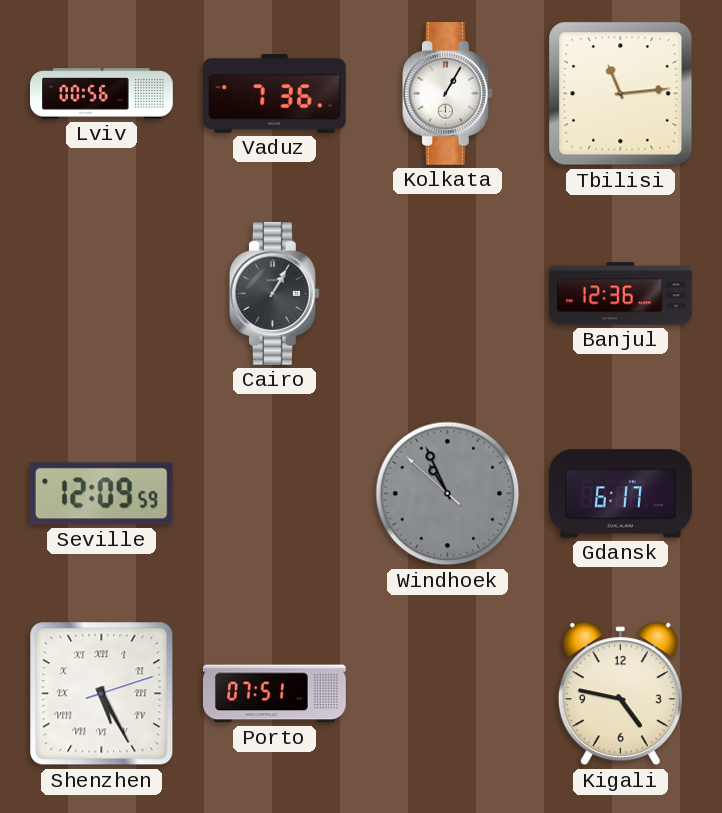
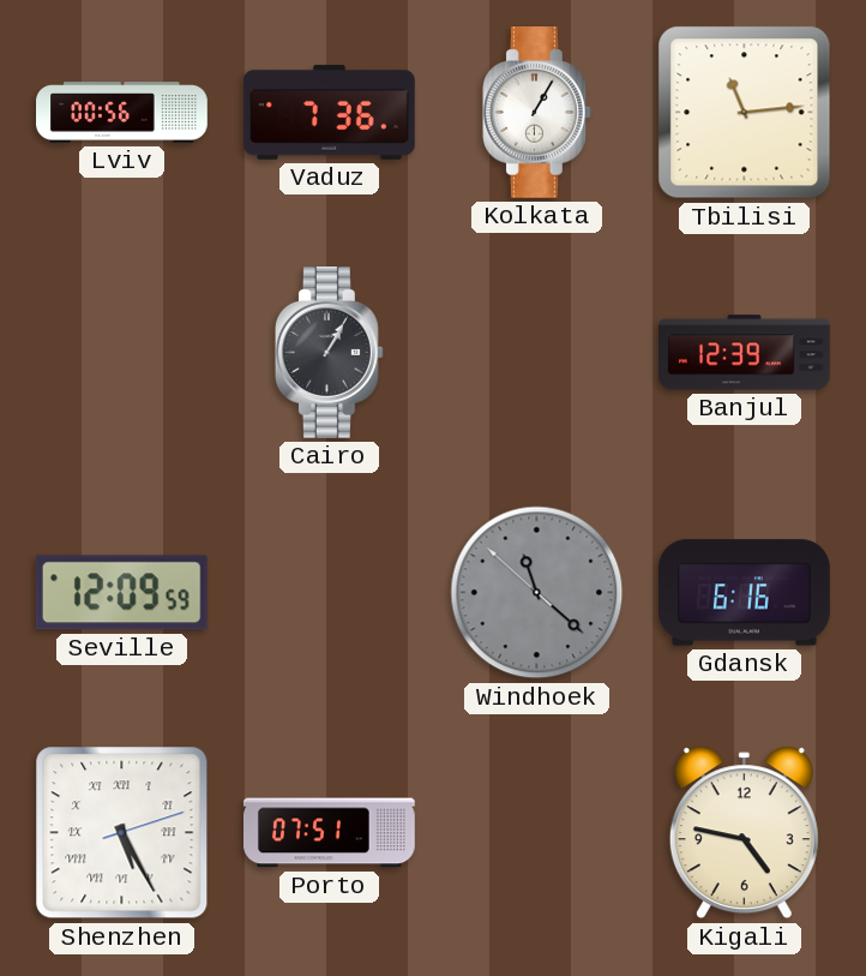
Banjul: 12:36 -> 12:39 (745, 353)
Windhoek: 10:55 -> 11:21 (537, 593)
Gdansk: 6:17 -> 6:16 (745, 593)
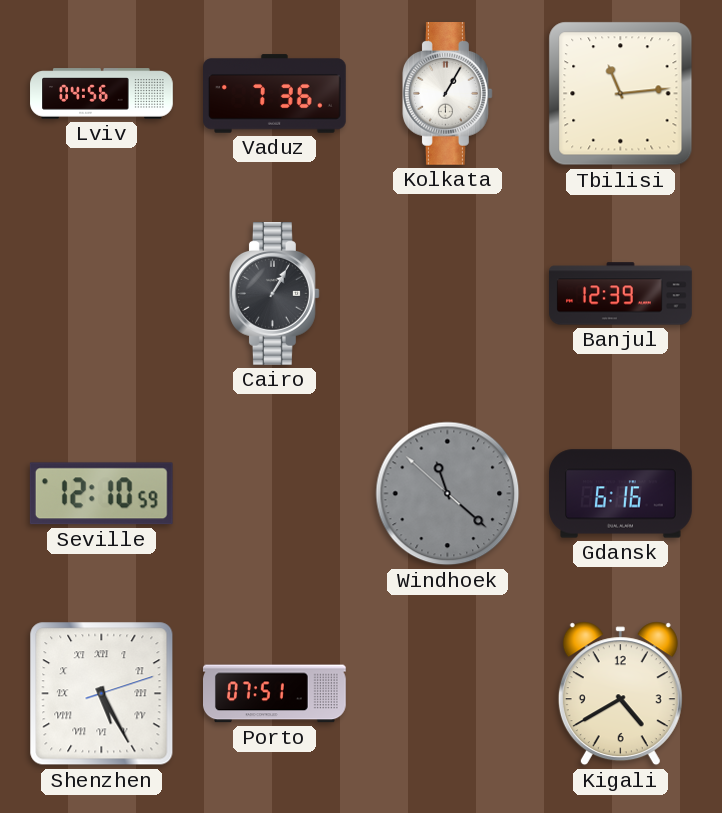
Lviv: 00:56 -> 04:56 (102, 94)
Seville: 12:09 -> 12:10 (101, 494)
Kigali: 4:47 -> 4:40 (620, 694)
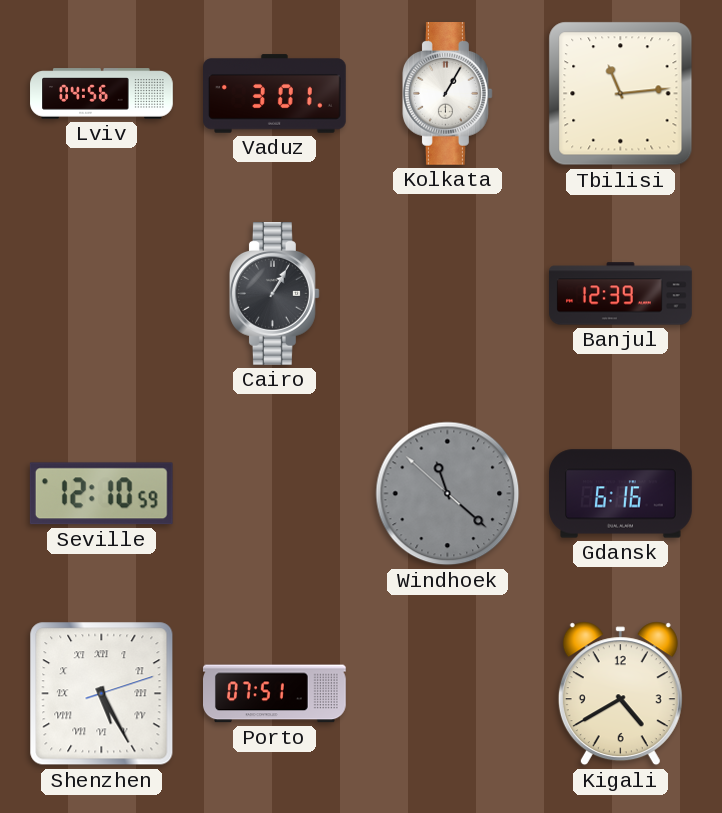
Vaduz: 7:36 -> 3:01 (275, 94)
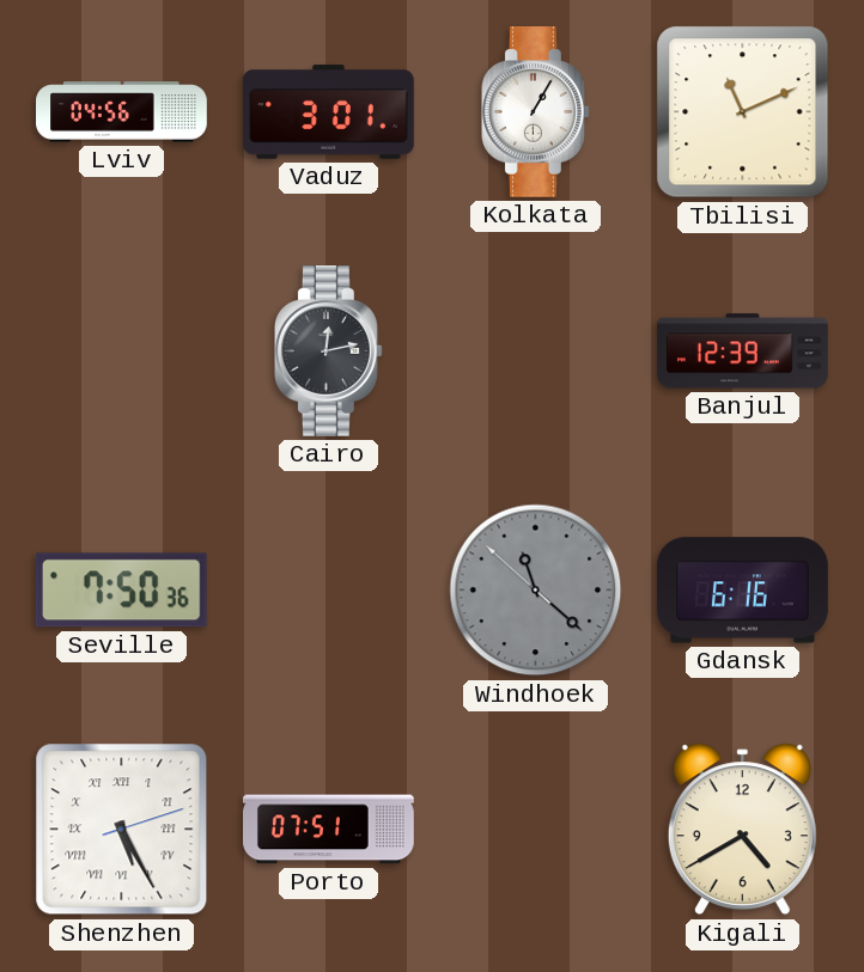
Tbilisi: 11:14 -> 11:11 (743, 112)
Cairo: 1:05 -> 12:13 (329, 351)
Seville: 12:10 -> 7:50 (121, 591)
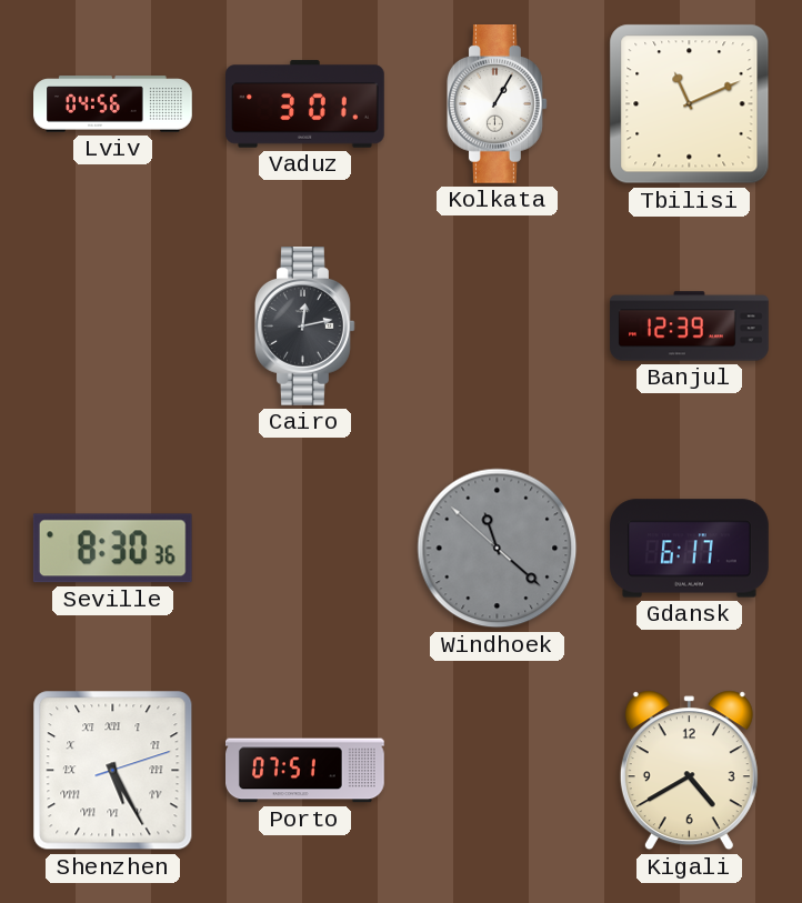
Seville: 7:50 -> 8:30 (112, 549)
Gdansk: 6:16 -> 6:17 (690, 549)
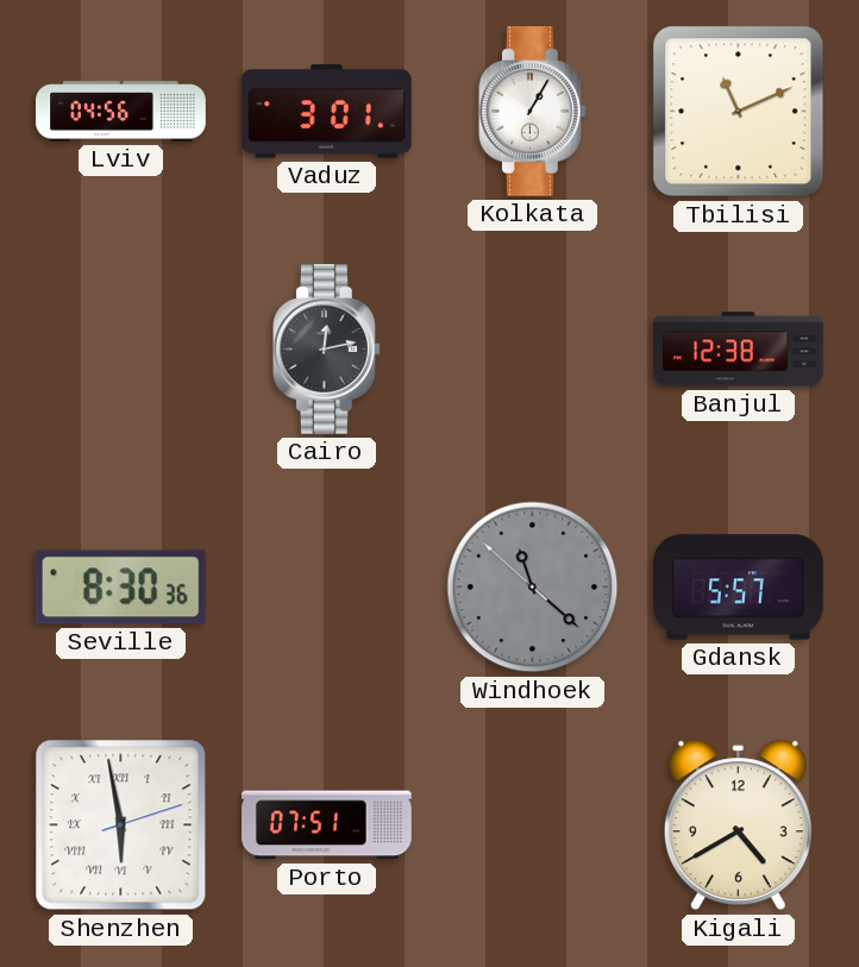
Banjul: 12:39 -> 12:38 (739, 350)
Gdansk: 6:17 -> 5:57 (739, 588)
Shenzhen: 5:25 -> 5:58 (121, 825)
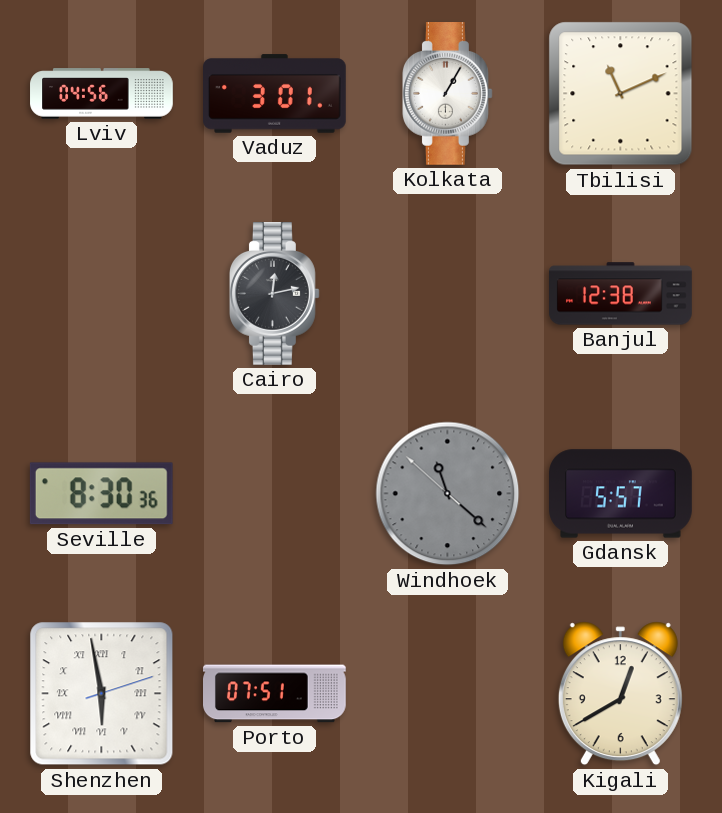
Kigali: 4:40 -> 12:40 (620, 694)
